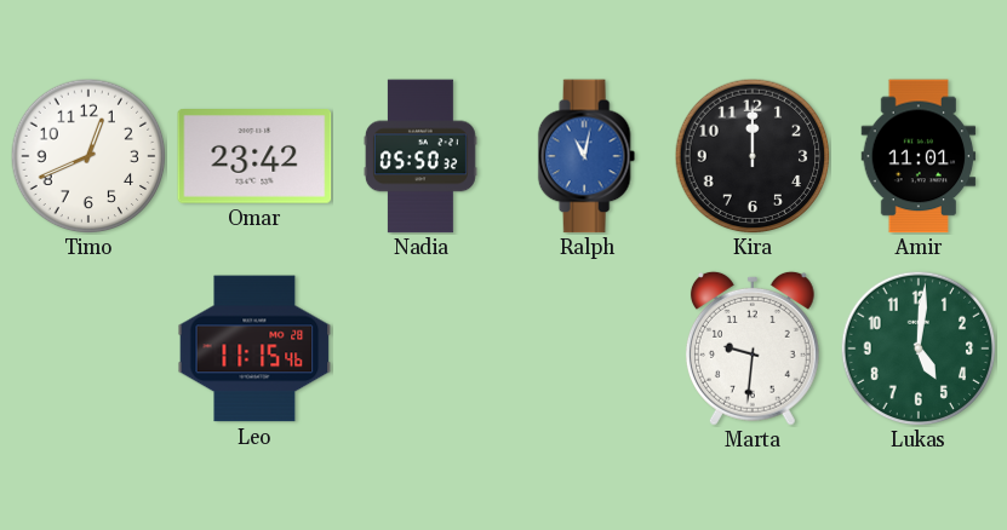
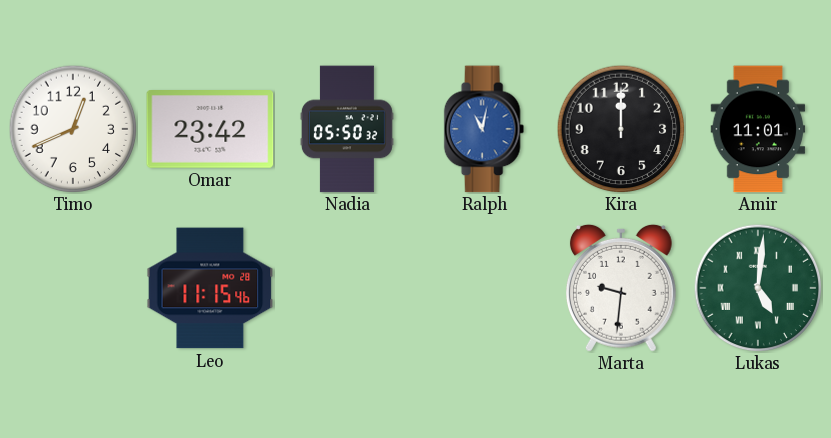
Lukas numerals: Arabic -> Roman (758, 288)
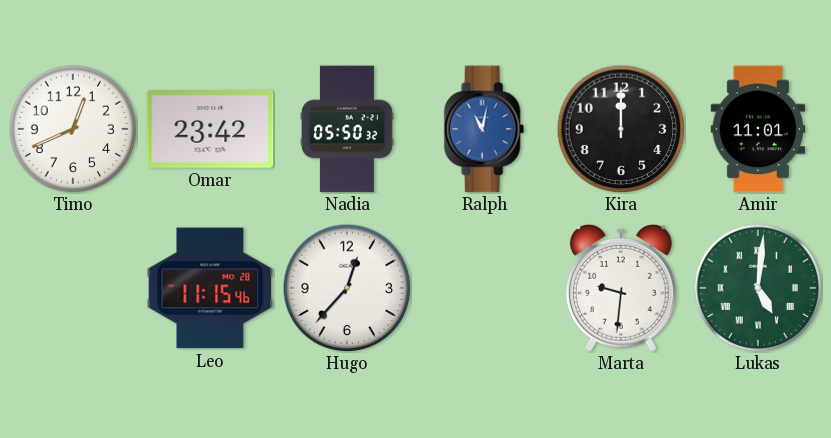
Hugo: none -> 12:37 (347, 288)
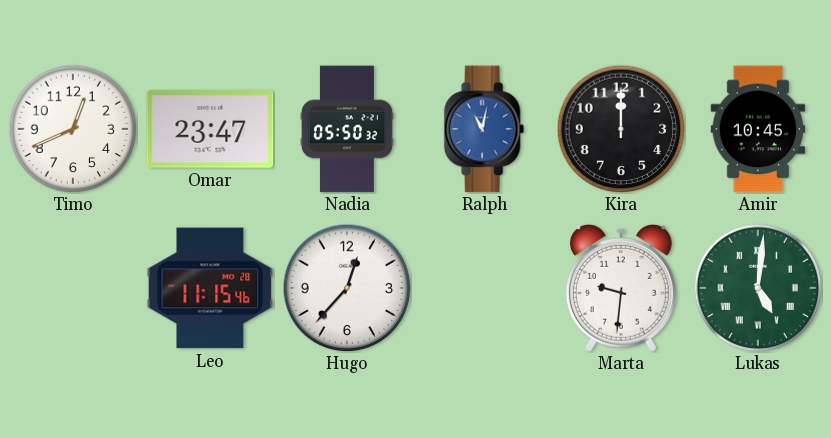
Omar: 23:42 -> 23:47 (210, 130)
Amir: 11:01 -> 10:45 (758, 129)
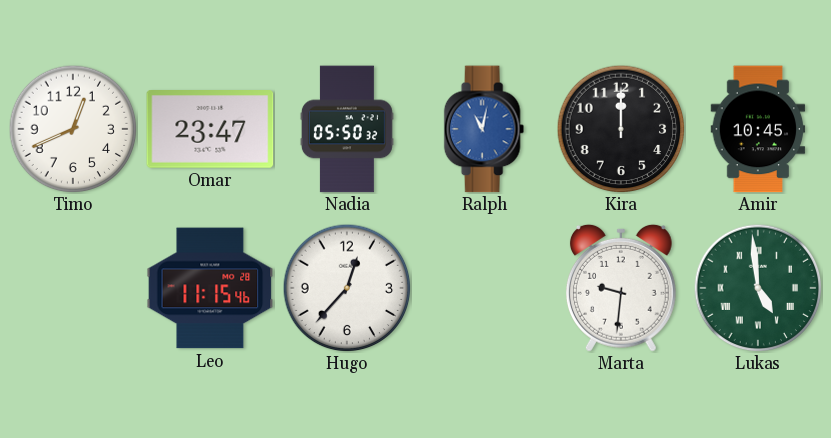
Lukas: 5:01 -> 4:59 (758, 288)
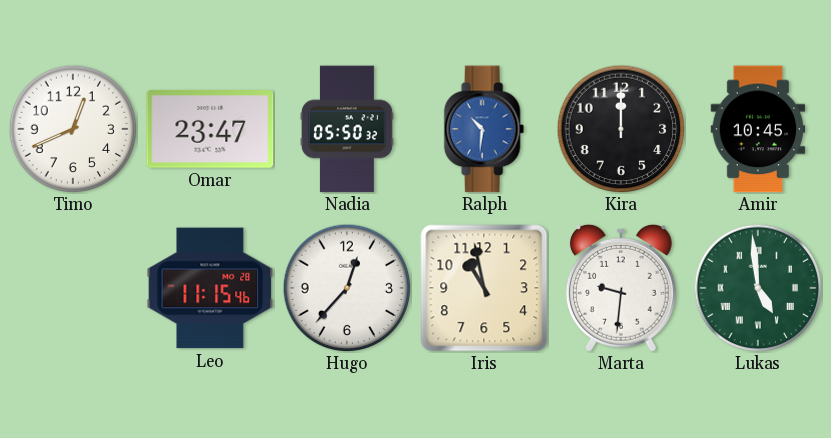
Ralph: 11:02 -> 10:31 (484, 129)
Iris: none -> 10:58 (484, 288)
